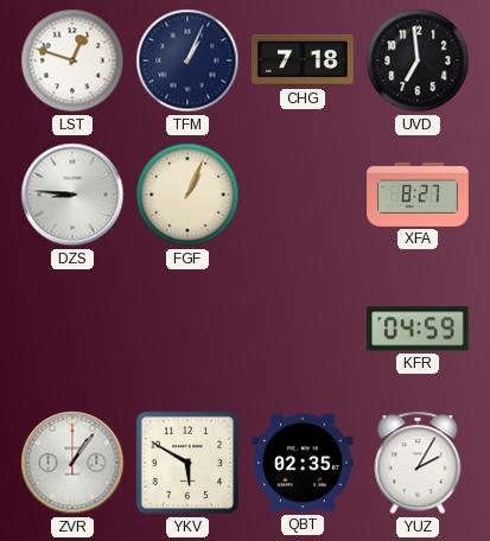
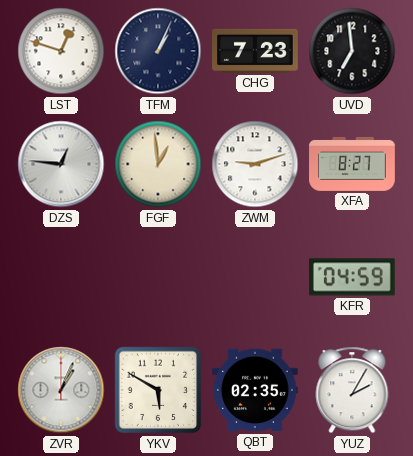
CHG: 7:18 -> 7:23 (256, 51)
DZS: 8:46 -> 12:46 (61, 164)
FGF: 1:04 -> 12:59 (158, 164)
ZWM: none -> 9:12 (255, 164)
ZVR: 1:06 -> 1:04 (61, 390)
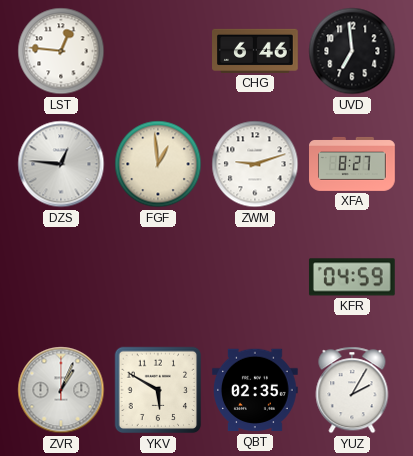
LST: 12:48 -> 12:46 (61, 51)
TFM: 1:04 -> none (158, 51)
CHG: 7:23 -> 6:46 (256, 51)
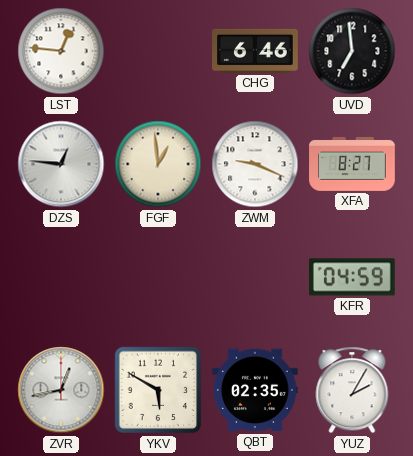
ZWM: 9:12 -> 9:19 (255, 164)
ZVR: 1:04 -> 12:43 (61, 390)
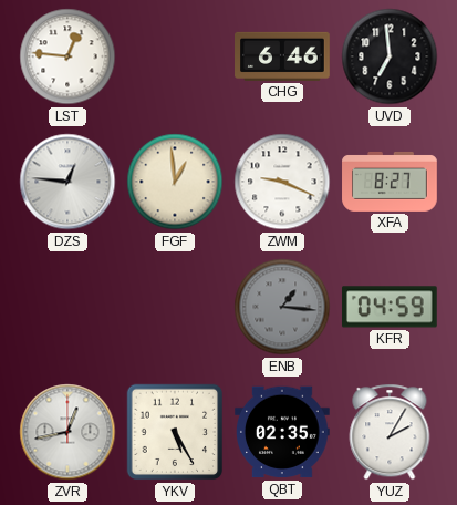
ENB: none -> 1:16 (282, 307)
YKV: 5:50 -> 5:25 (175, 432)
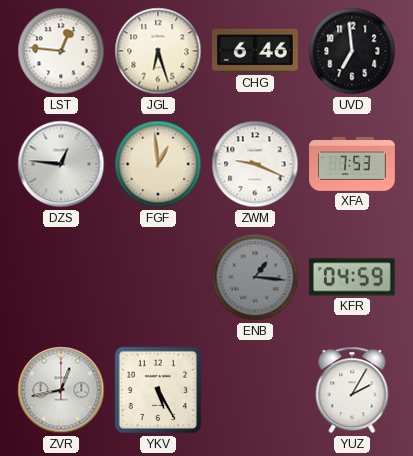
JGL: none -> 6:27 (158, 51)
XFA: 8:27 -> 7:53 (352, 164)
QBT: 02:35 -> none (283, 432)
